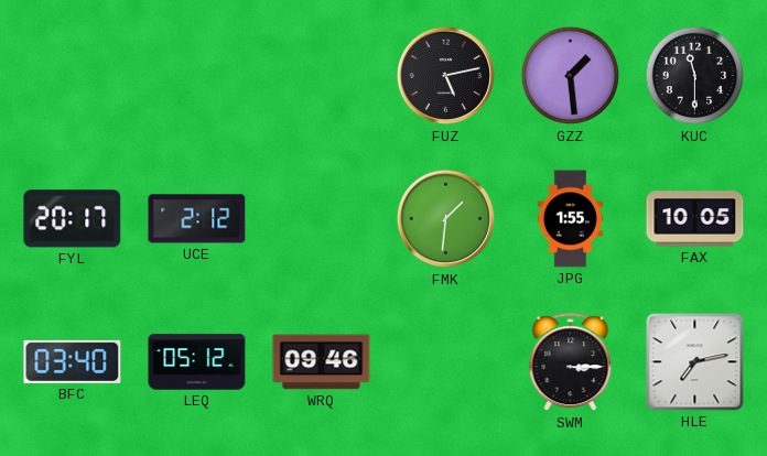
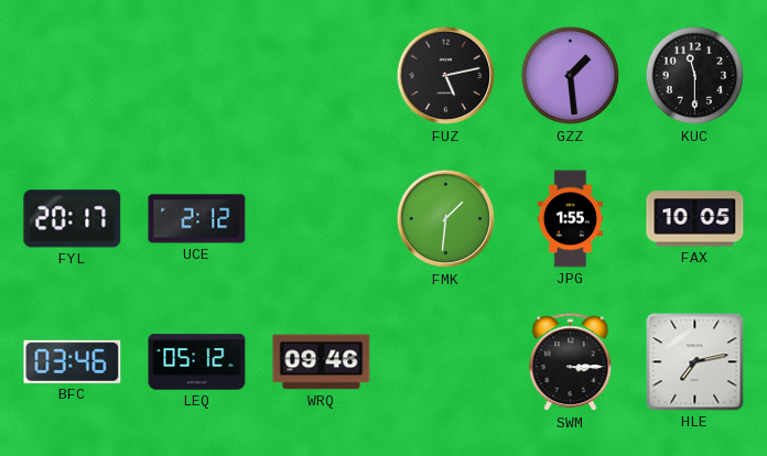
BFC: 03:40 -> 03:46 (73, 361)
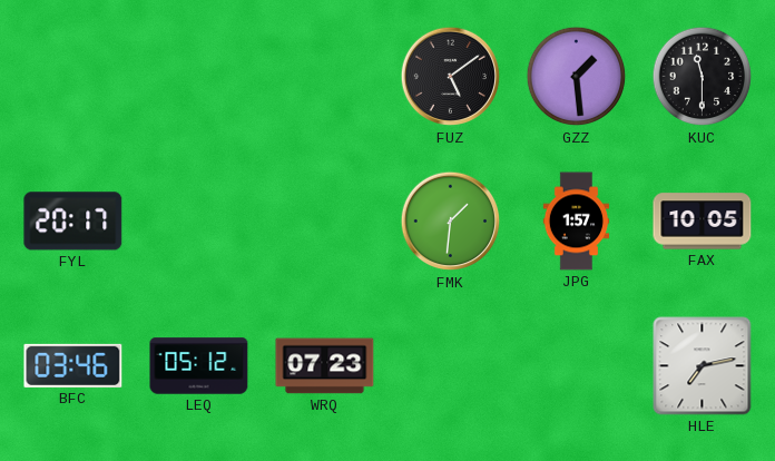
FUZ: 5:13 -> 5:09 (451, 77)
UCE: 2:12 -> none (197, 219)
JPG: 1:55 -> 1:57 (577, 222)
WRQ: 09:46 -> 07:23 (325, 366)
SWM: 3:15 -> none (571, 362)
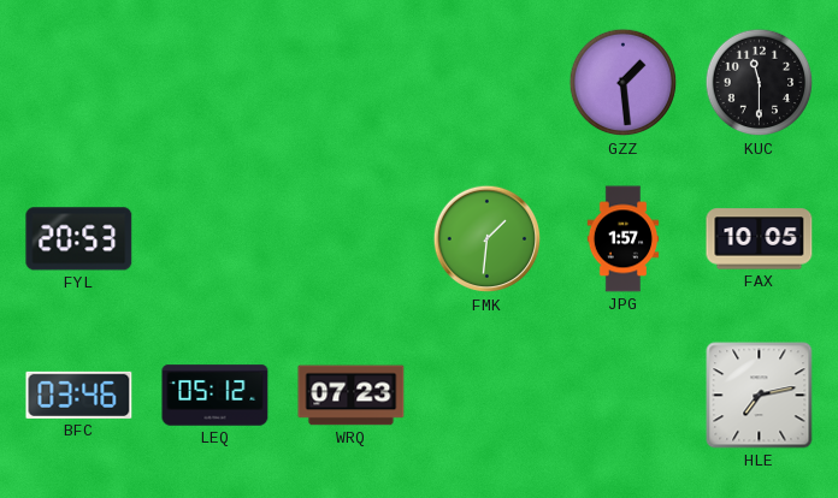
FUZ: 5:09 -> none (451, 77)
FYL: 20:17 -> 20:53 (79, 239)
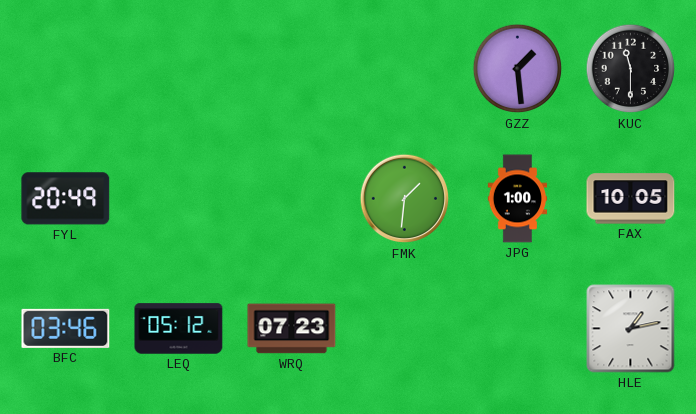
FYL: 20:53 -> 20:49 (66, 199)
JPG: 1:57 -> 1:00 (518, 199)
HLE: 7:13 -> 1:13 (631, 329)
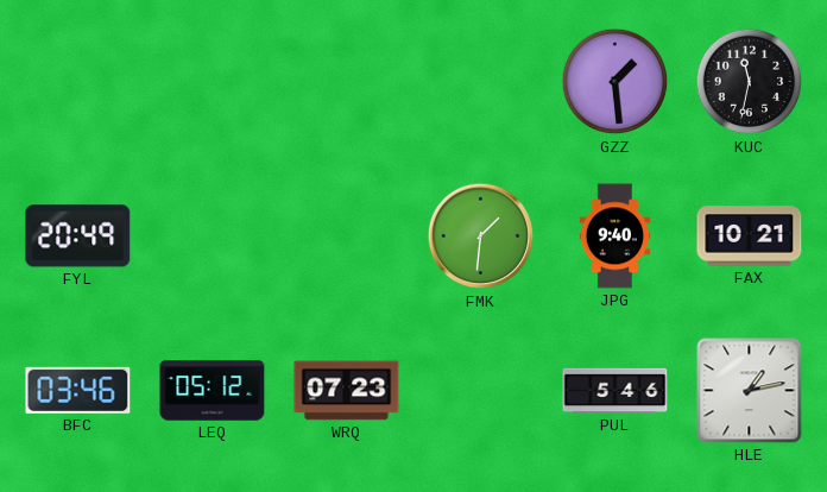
KUC: 11:30 -> 11:32 (750, 82)
JPG: 1:00 -> 9:40 (615, 236)
FAX: 10:05 -> 10:21 (750, 236)
PUL: none -> 5:46 (615, 391)
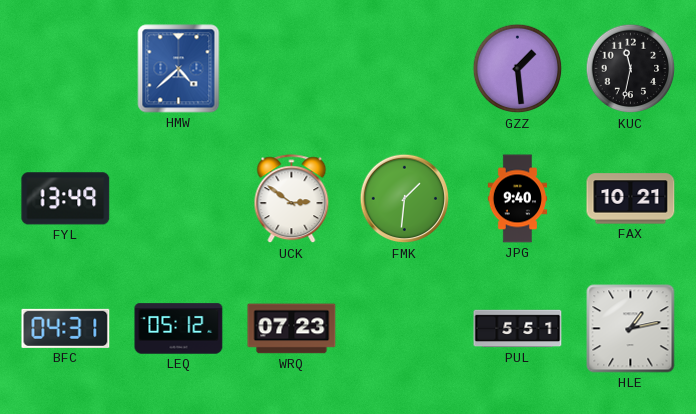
HMW: none -> 4:38 (179, 69)
FYL: 20:49 -> 13:49 (66, 199)
UCK: none -> 2:51 (292, 199)
BFC: 03:46 -> 04:31 (66, 328)
PUL: 5:46 -> 5:51 (518, 329)
